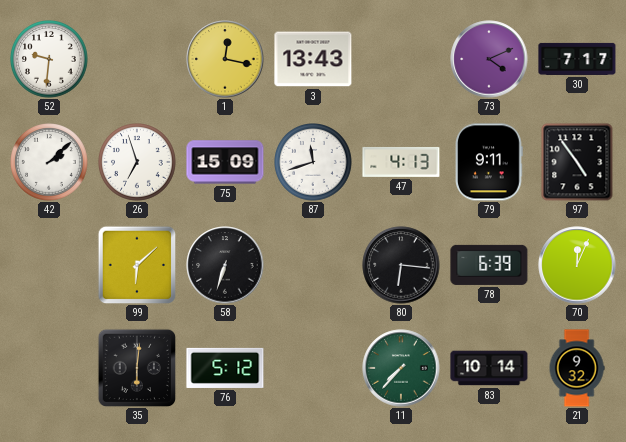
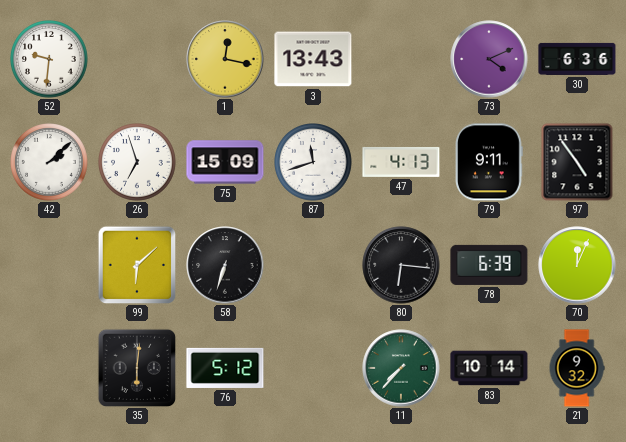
30: 7:17 -> 6:36 (577, 59)
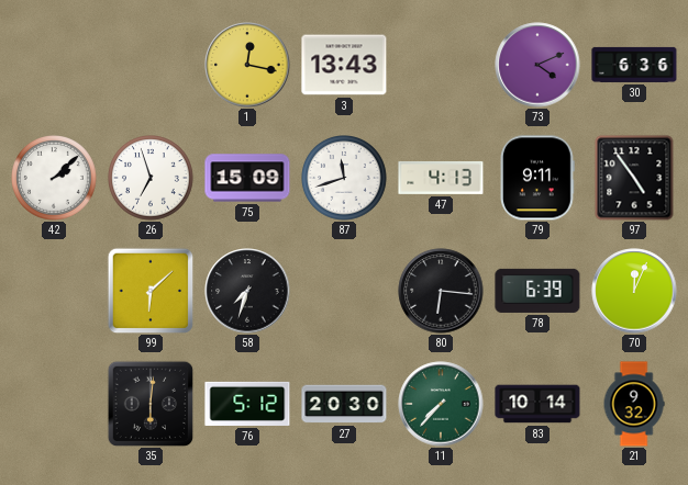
52: 9:31 -> none (50, 60)
58: 6:33 -> 7:33 (247, 291)
27: none -> 20:30 (344, 404)
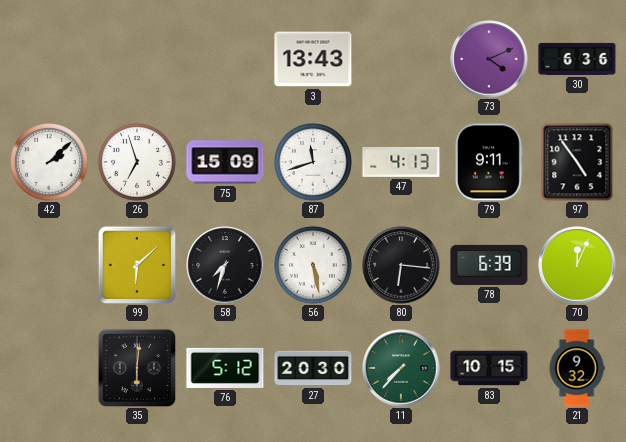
1: 12:17 -> none (247, 65)
56: none -> 5:28 (314, 266)
83: 10:14 -> 10:15 (489, 368)
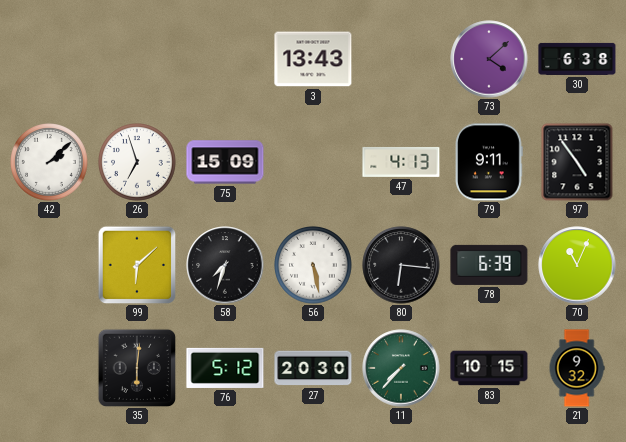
73: 4:11 -> 4:08 (489, 59)
30: 6:36 -> 6:38 (577, 59)
87: 11:42 -> none (314, 163)
70: 12:04 -> 11:04 (577, 265)
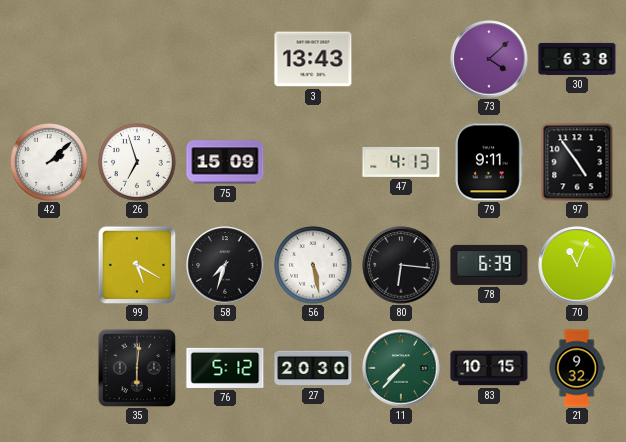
99: 6:08 -> 5:20 (137, 265)
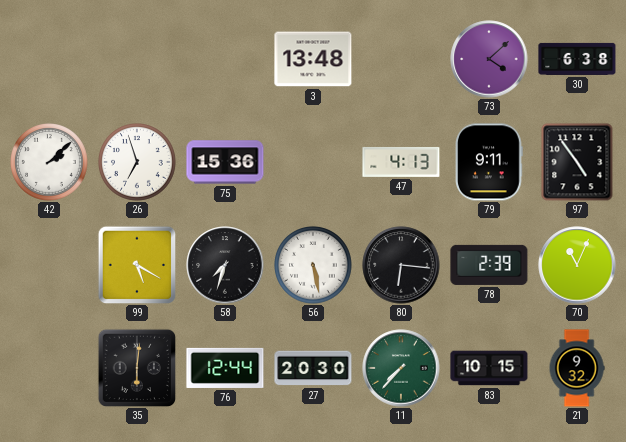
3: 13:43 -> 13:48 (313, 59)
75: 15:09 -> 15:36 (225, 162)
78: 6:39 -> 2:39 (489, 265)
76: 5:12 -> 12:44 (225, 368)
